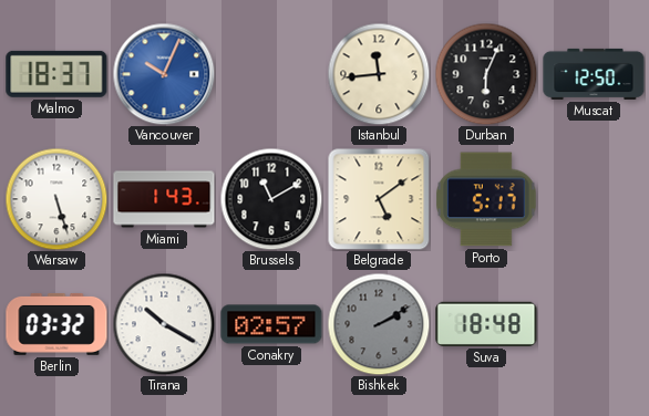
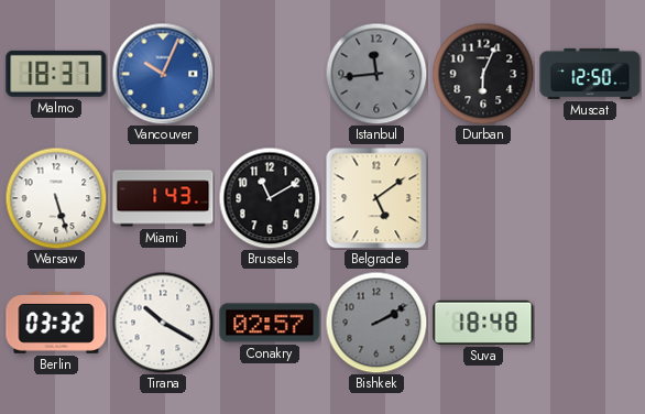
Istanbul dial: cream -> grey (376, 74)
Porto: 5:17 -> none (486, 199)
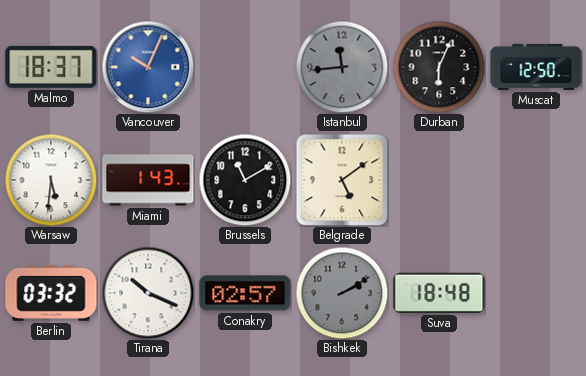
Warsaw: 5:27 -> 5:31 (51, 180)
Tirana: 10:20 -> 10:19 (148, 293)
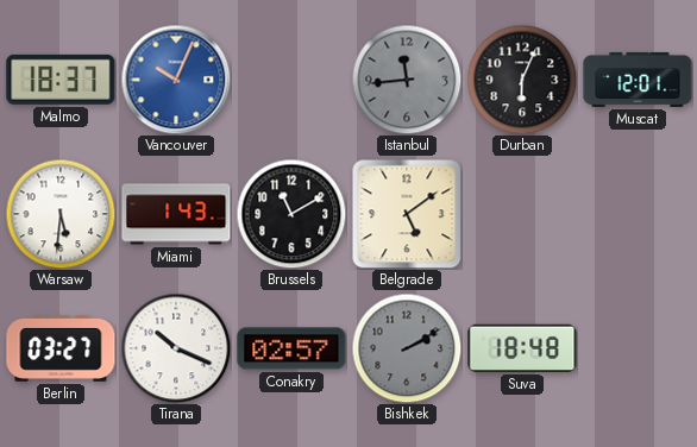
Muscat: 12:50 -> 12:01 (638, 80)
Berlin: 03:32 -> 03:27 (61, 348)
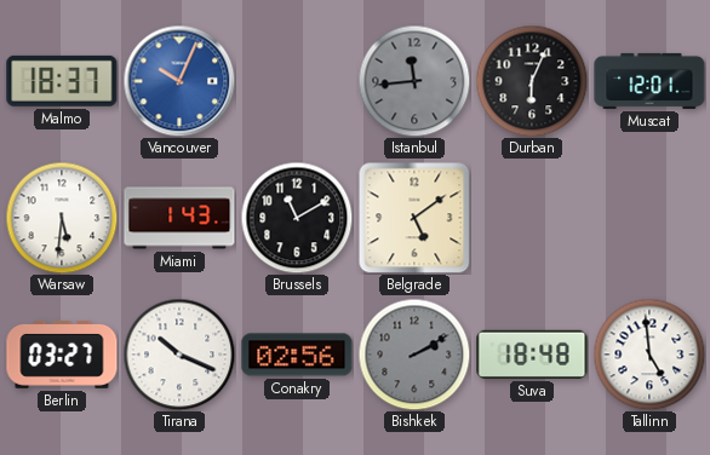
Conakry: 02:57 -> 02:56 (297, 355)
Tallinn: none -> 4:59 (649, 355)
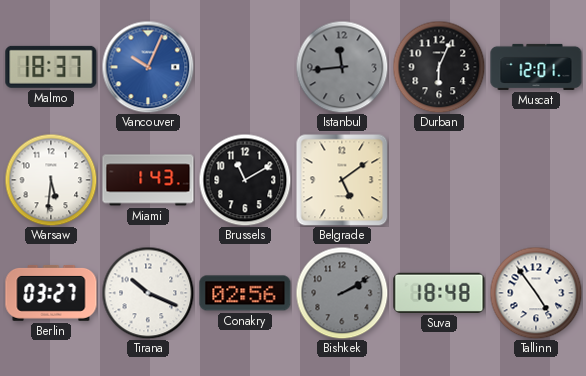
Tallinn: 4:59 -> 4:54 (536, 293)
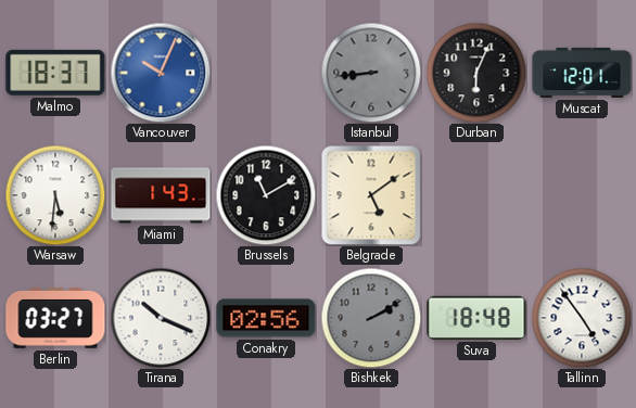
Istanbul: 11:44 -> 8:44 (371, 73)
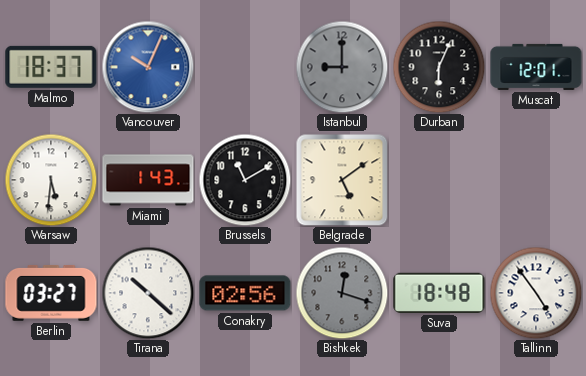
Istanbul: 8:44 -> 9:00 (342, 67)
Tirana: 10:19 -> 10:22 (148, 293)
Bishkek: 2:10 -> 12:18 (342, 293)
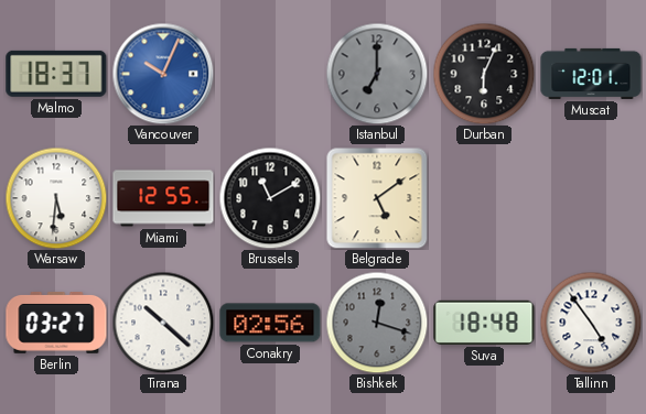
Istanbul: 9:00 -> 7:00 (377, 74)
Miami: 1:43 -> 12:55 (163, 198)
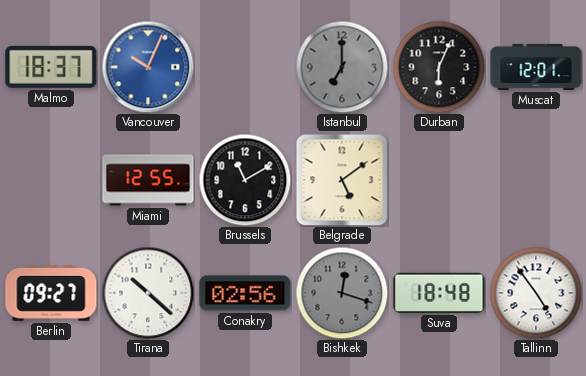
Warsaw: 5:31 -> none (56, 198)
Berlin: 03:27 -> 09:27 (51, 293)
